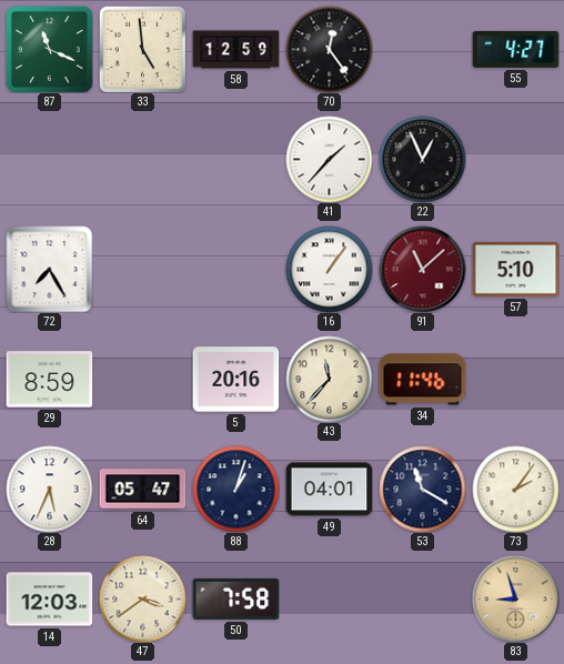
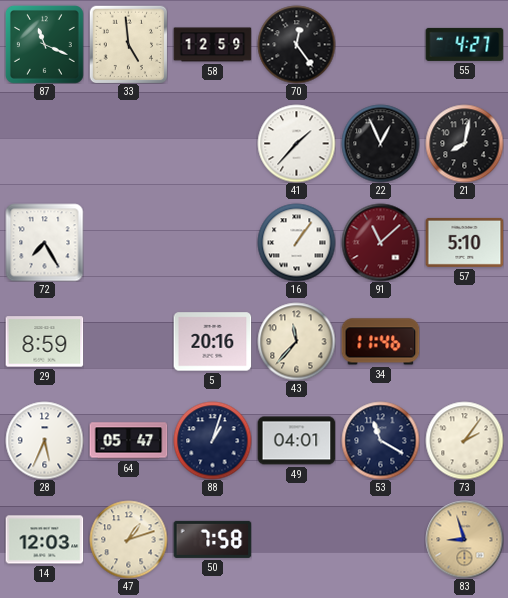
21: none -> 8:02 (464, 143)
47: 3:39 -> 1:12 (128, 539)
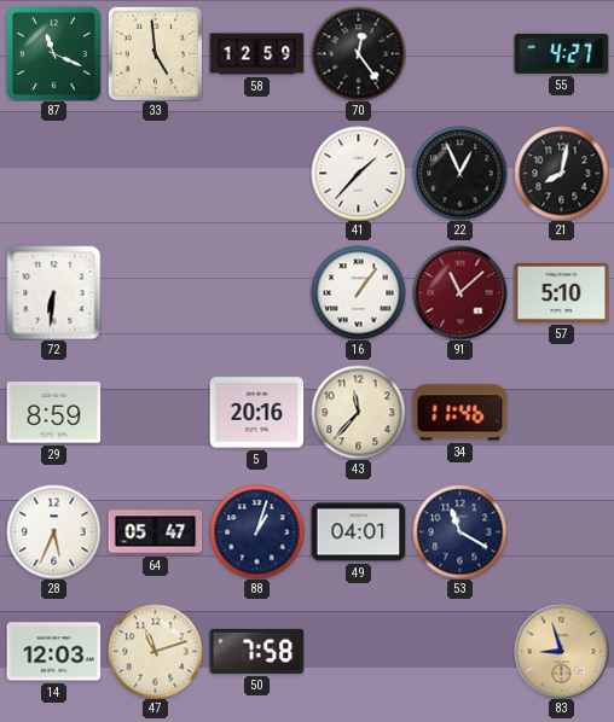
72: 7:25 -> 6:31 (53, 292)
73: 2:06 -> none (464, 440)
47: 1:12 -> 11:12 (155, 651)
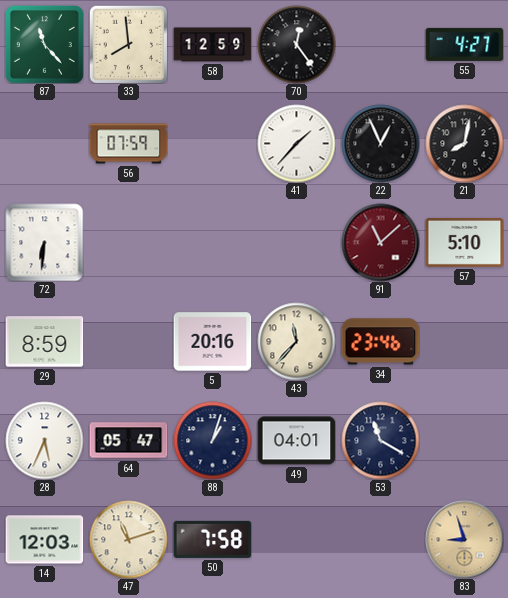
87: 11:19 -> 11:23 (44, 44)
33: 4:59 -> 7:59 (128, 44)
56: none -> 07:59 (128, 144)
16: 1:06 -> none (358, 292)
34: 11:46 -> 23:46 (380, 342)
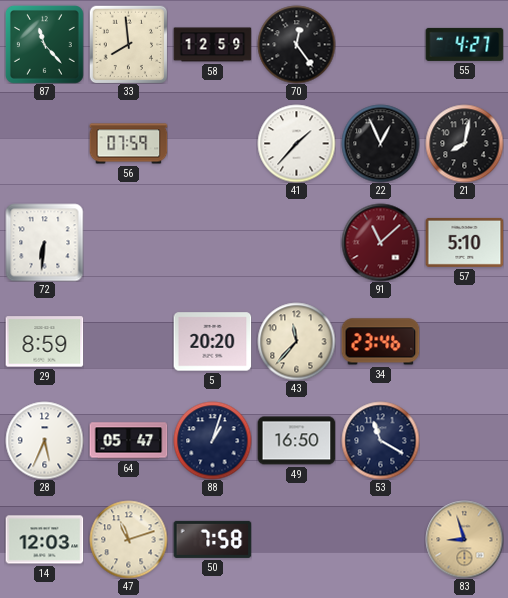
5: 20:16 -> 20:20 (212, 342)
49: 04:01 -> 16:50 (296, 441)
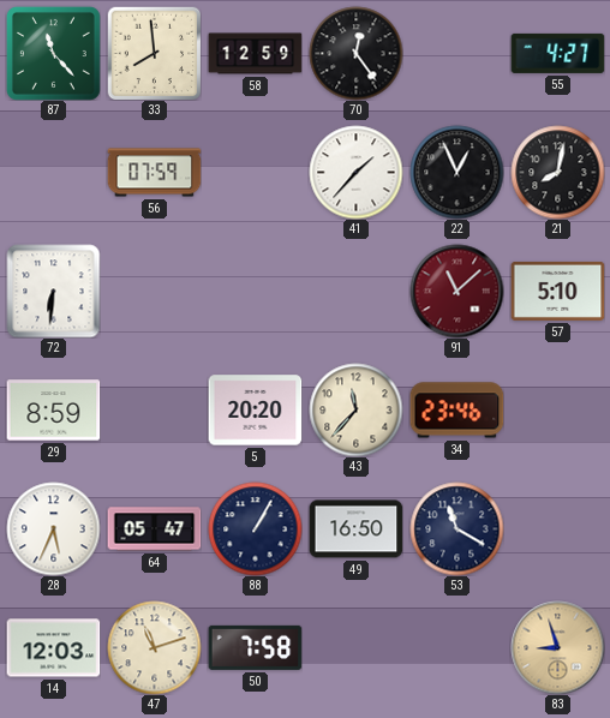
88: 1:03 -> 1:05 (255, 528)
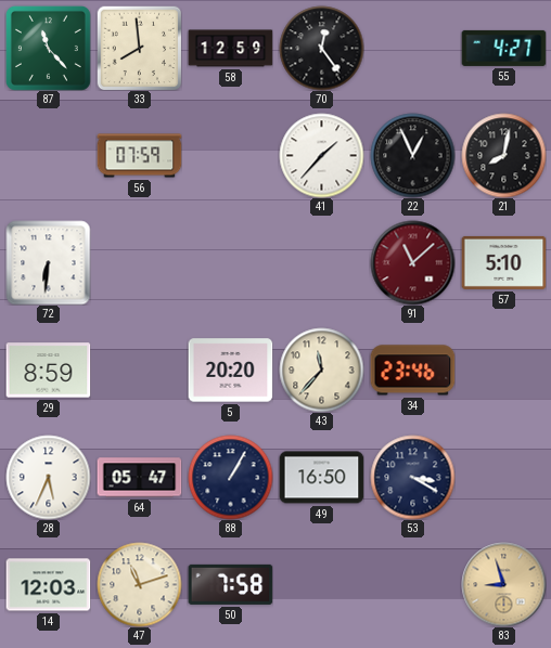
53: 11:20 -> 3:20 (412, 477)
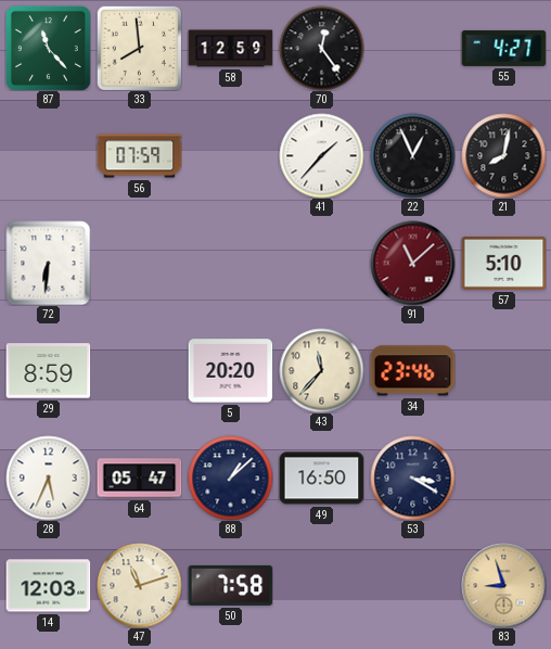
88: 1:05 -> 1:08 (230, 478)
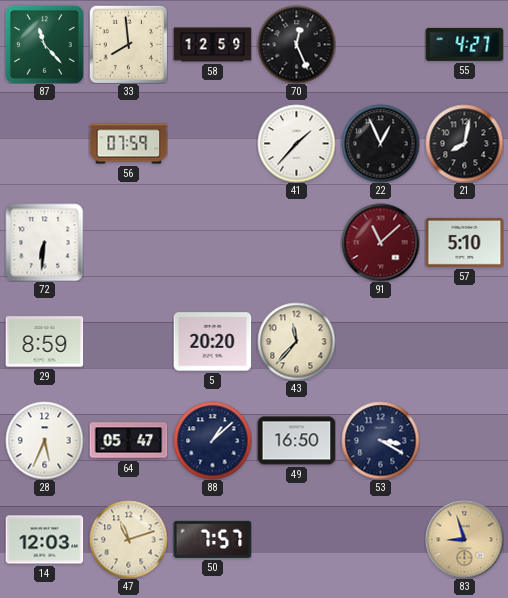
70: 12:24 -> 12:26 (296, 44)
34: 23:46 -> none (412, 371)
50: 7:58 -> 7:57 (212, 539)
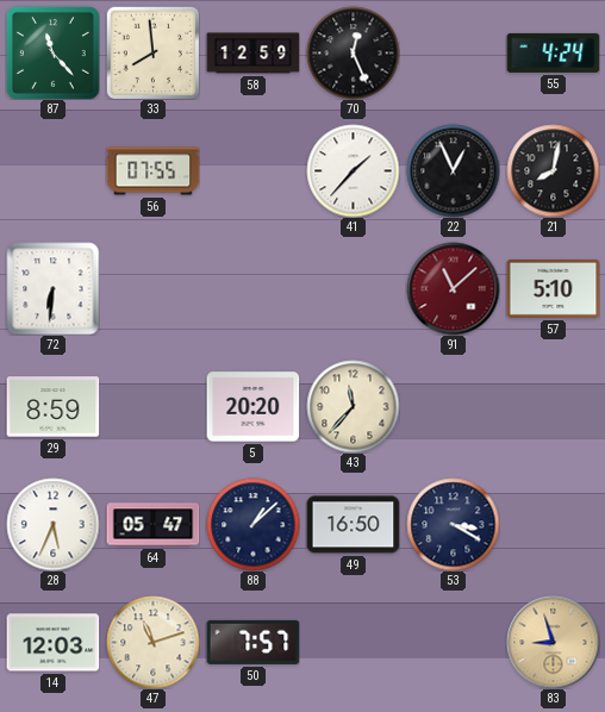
55: 4:27 -> 4:24 (553, 52)
56: 07:59 -> 07:55 (152, 171)
